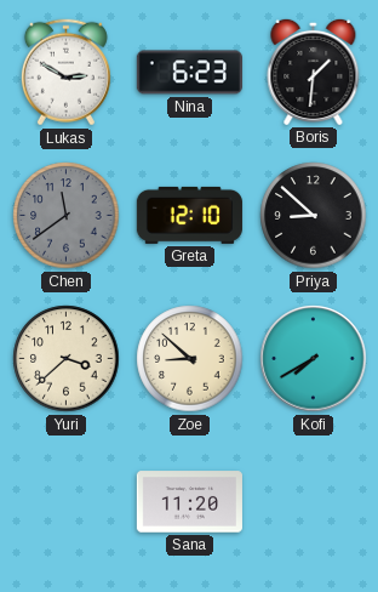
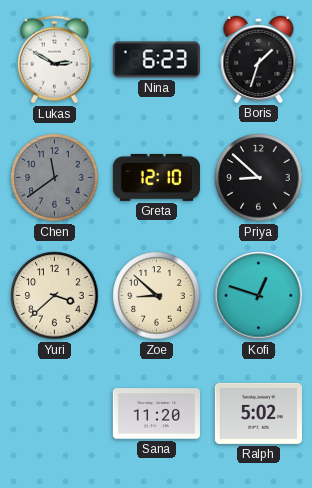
Boris: 1:31 -> 1:33 (259, 59)
Kofi: 7:40 -> 12:48 (259, 296)
Ralph: none -> 5:02 (258, 413)
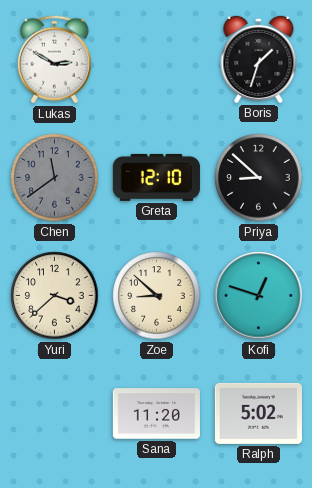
Nina: 6:23 -> none (156, 60)
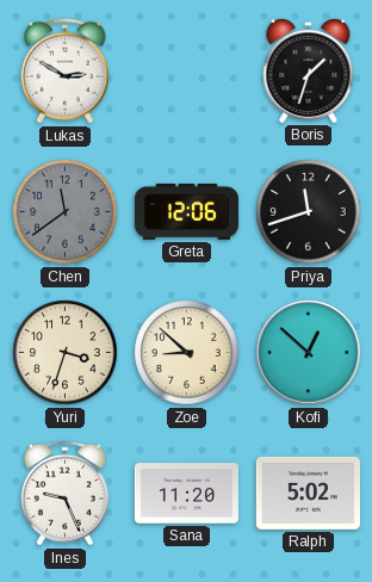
Greta: 12:10 -> 12:06 (186, 211)
Priya: 8:52 -> 11:42 (309, 212)
Yuri: 3:38 -> 3:33 (66, 353)
Kofi: 12:48 -> 12:52 (309, 353)
Ines: none -> 9:26 (64, 494)
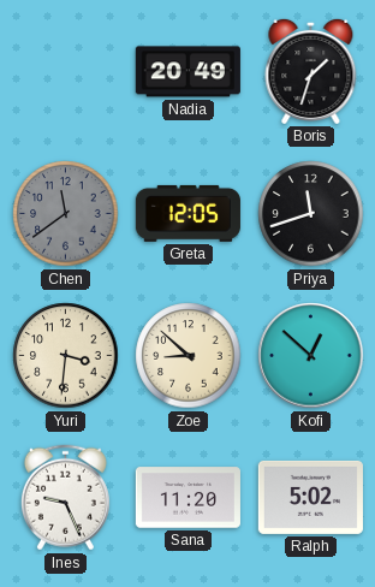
Lukas: 2:50 -> none (64, 72)
Nadia: none -> 20:49 (187, 72)
Greta: 12:06 -> 12:05 (187, 213)
Yuri: 3:33 -> 3:31 (66, 356)
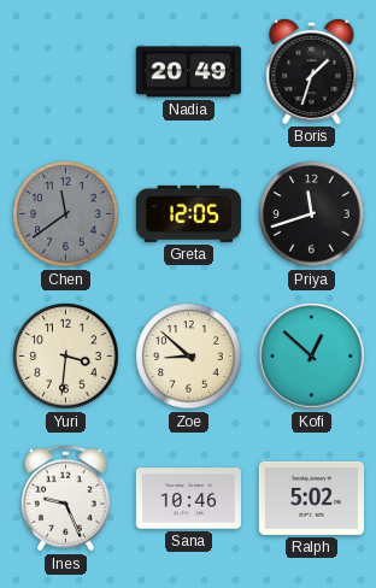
Sana: 11:20 -> 10:46 (188, 499)
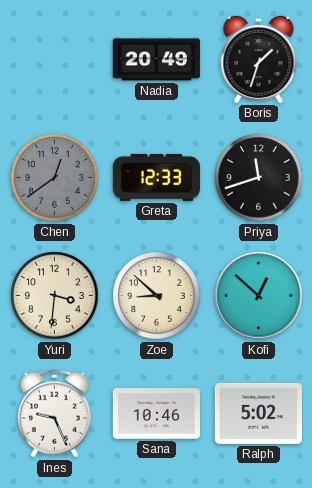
Chen: 11:39 -> 12:39 (55, 178)
Greta: 12:05 -> 12:33 (156, 177)
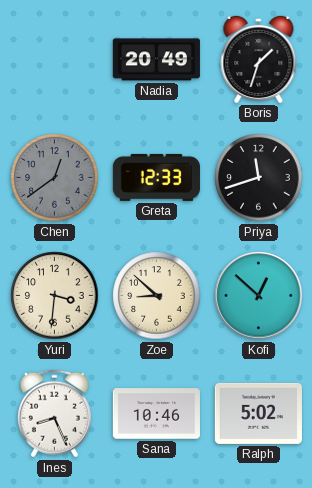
Ines: 9:26 -> 8:26 (54, 414)
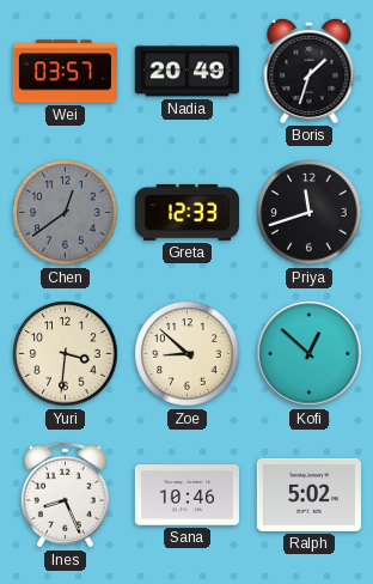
Wei: none -> 03:57 (65, 72)
